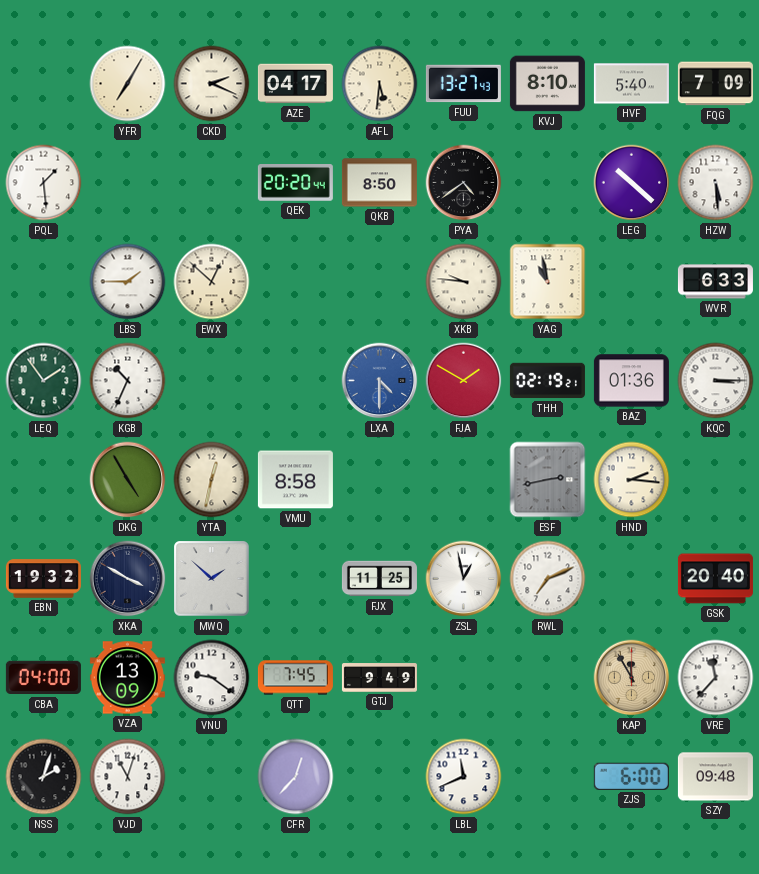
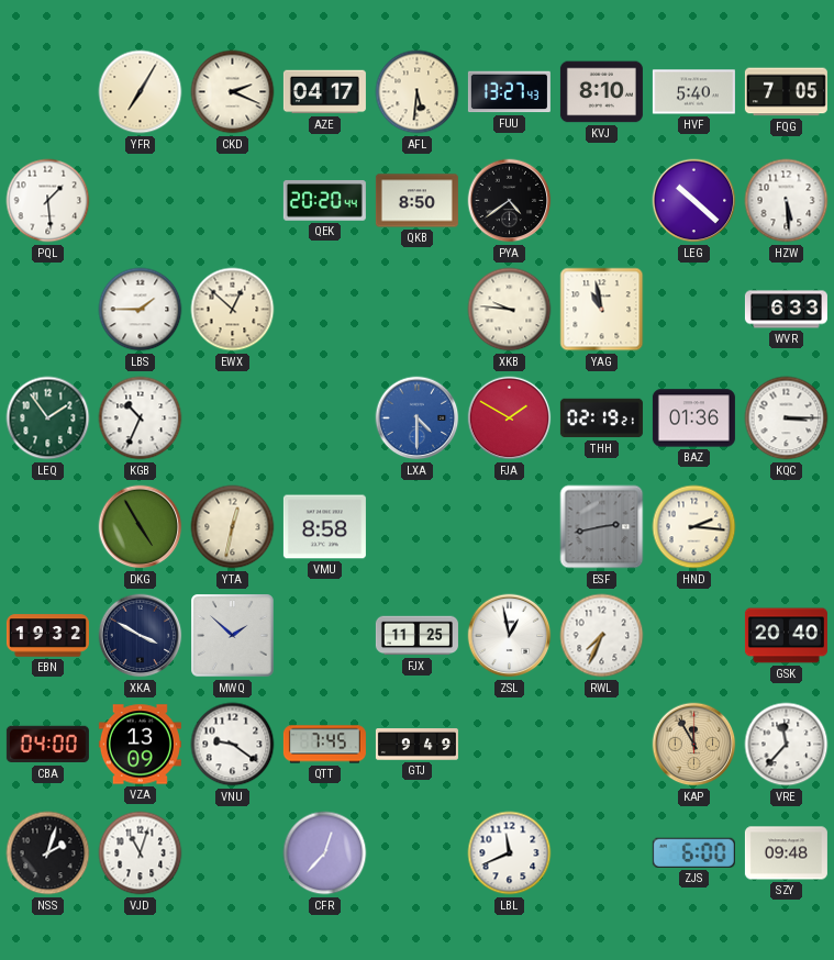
FQG: 7:09 -> 7:05 (786, 92)
RWL: 7:11 -> 7:34 (602, 636)
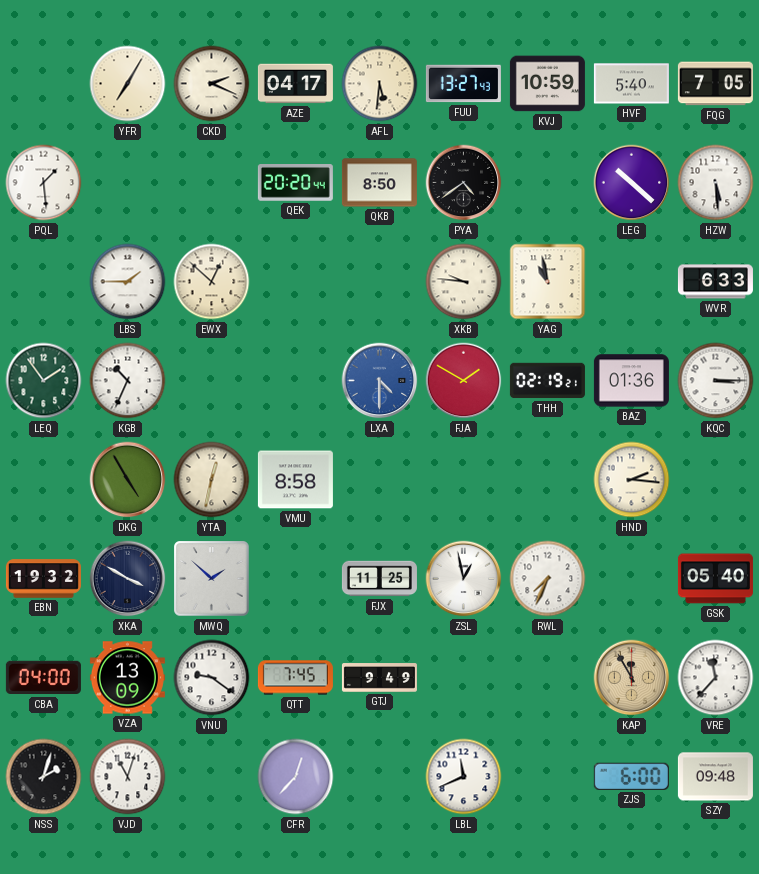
KVJ: 8:10 -> 10:59 (547, 84)
ESF: 2:43 -> none (602, 527)
GSK: 20:40 -> 05:40 (715, 579)
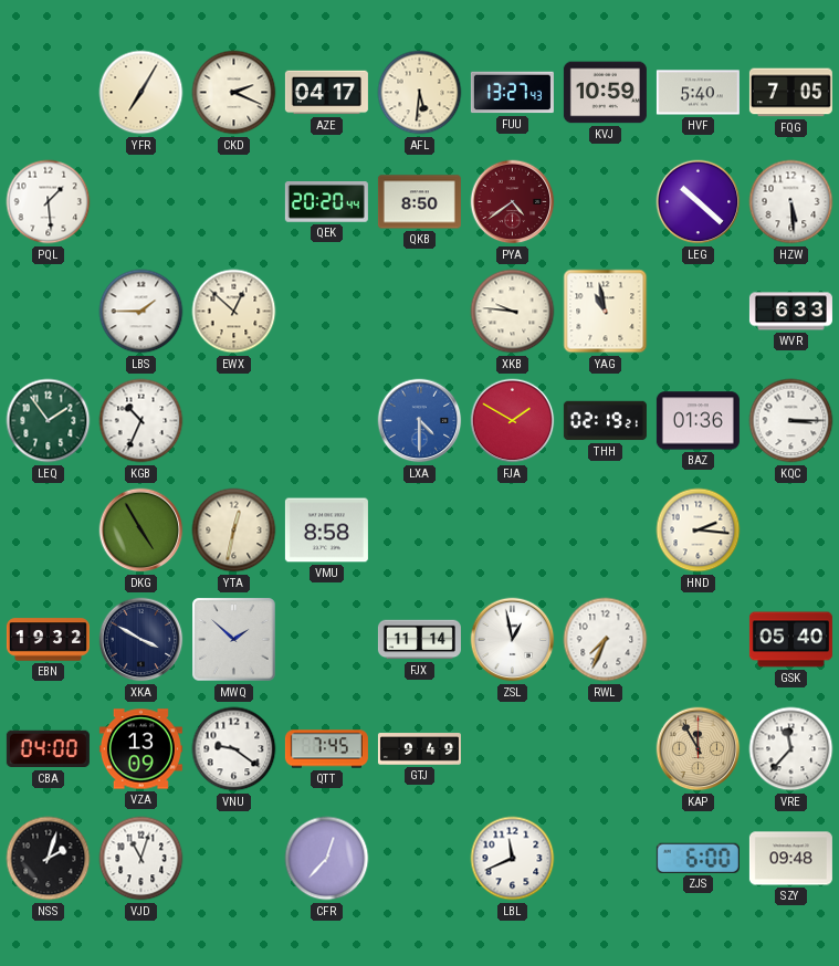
PYA dial: black -> burgundy (513, 202)
FJX: 11:25 -> 11:14 (419, 640)
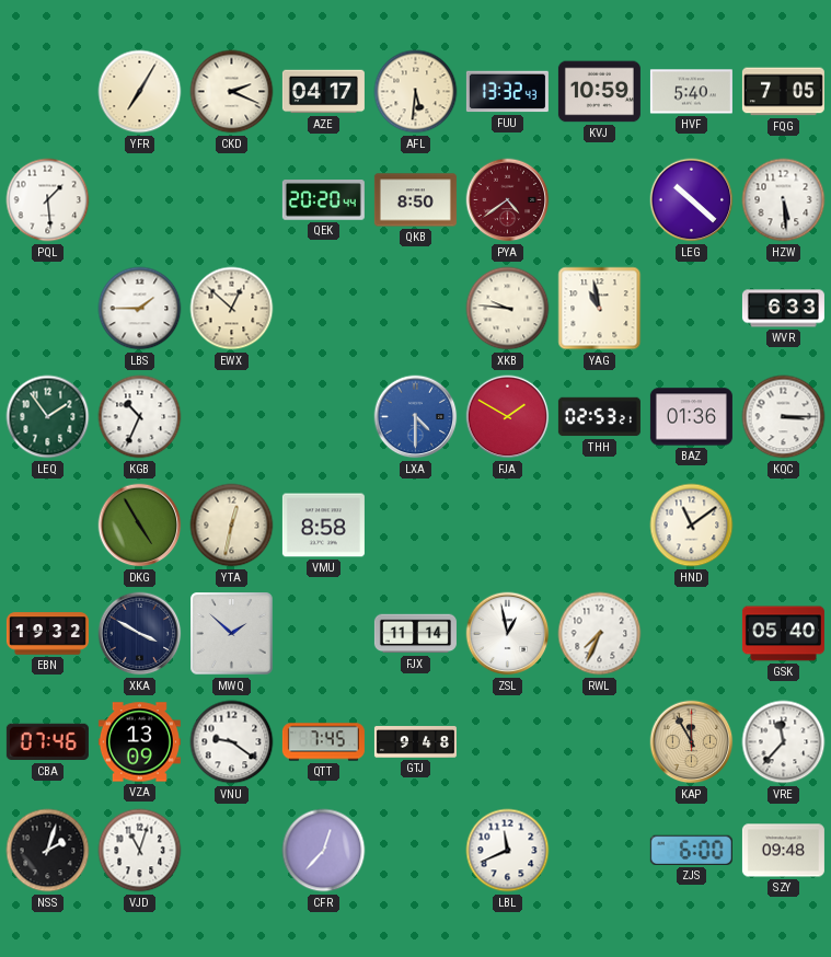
FUU: 13:27 -> 13:32 (507, 92)
THH: 02:19 -> 02:53 (599, 417)
HND: 2:16 -> 11:09 (692, 526)
CBA: 04:00 -> 07:46 (47, 742)
GTJ: 9:49 -> 9:48 (415, 742)
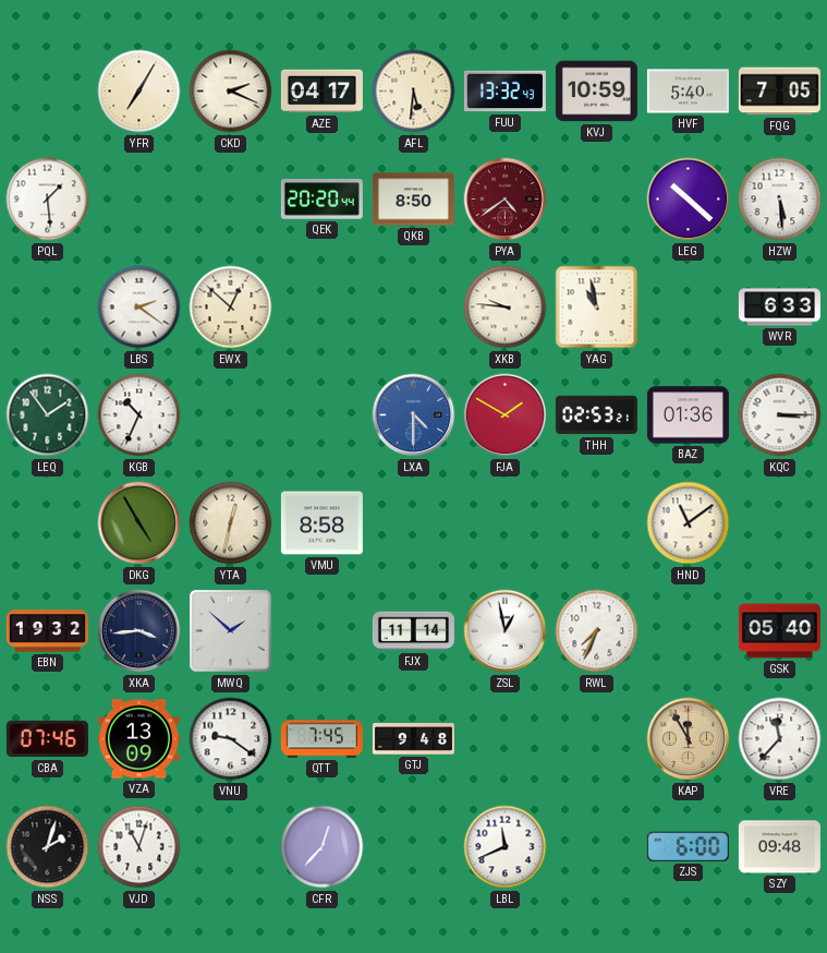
LBS: 1:45 -> 2:21 (139, 307)
XKA: 3:50 -> 3:44 (139, 631)
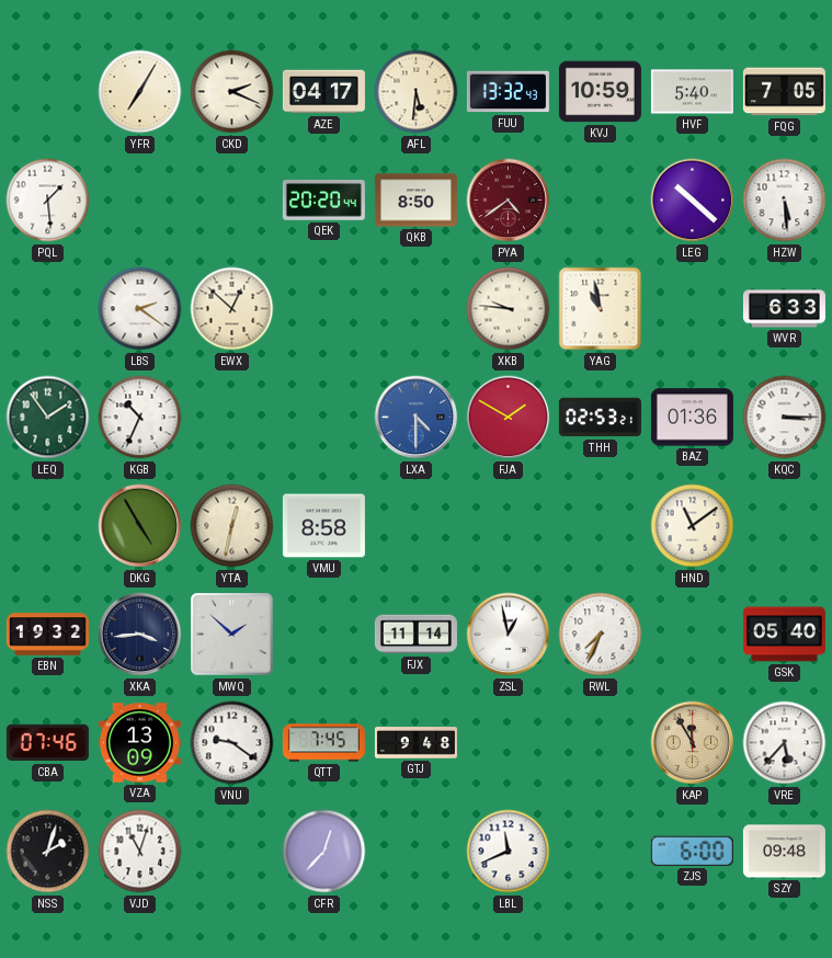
VRE: 11:37 -> 5:37 (785, 743)
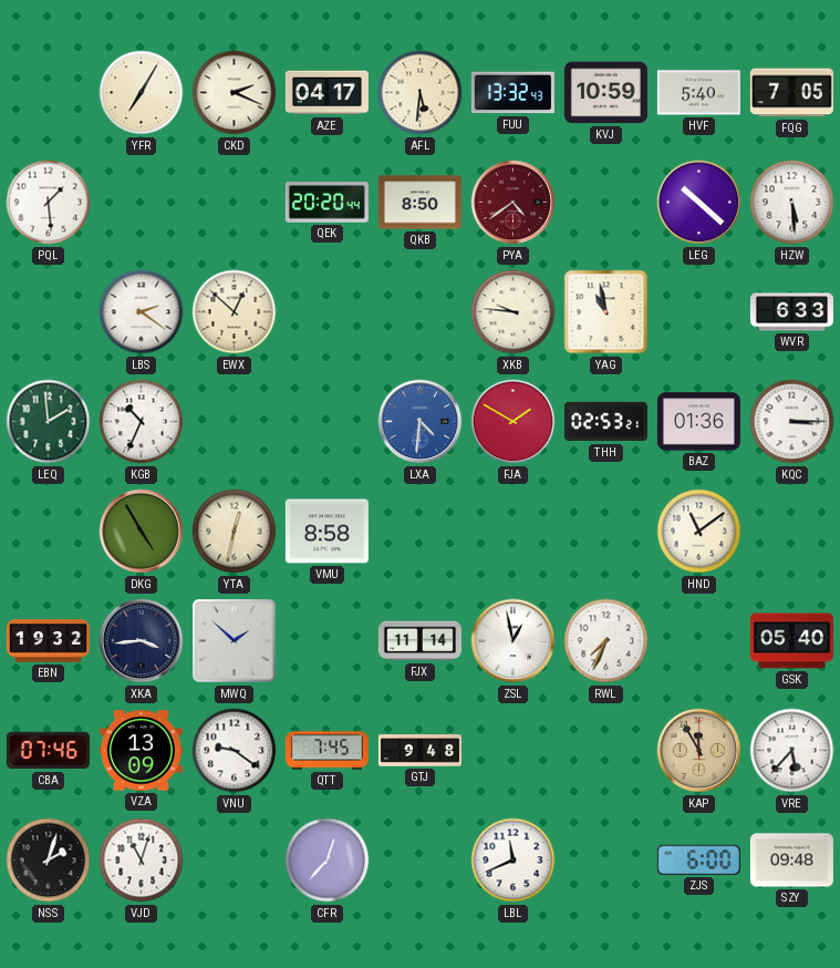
LEQ: 1:54 -> 1:59 (49, 422)
LXA: 4:30 -> 4:31 (421, 422)
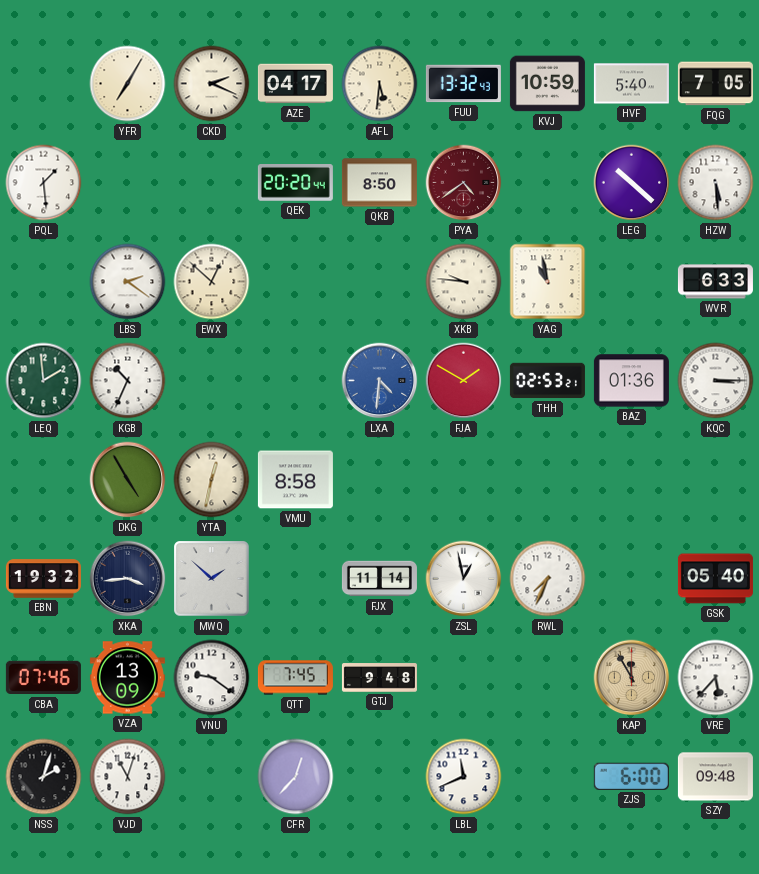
HND: 11:09 -> none (699, 532)
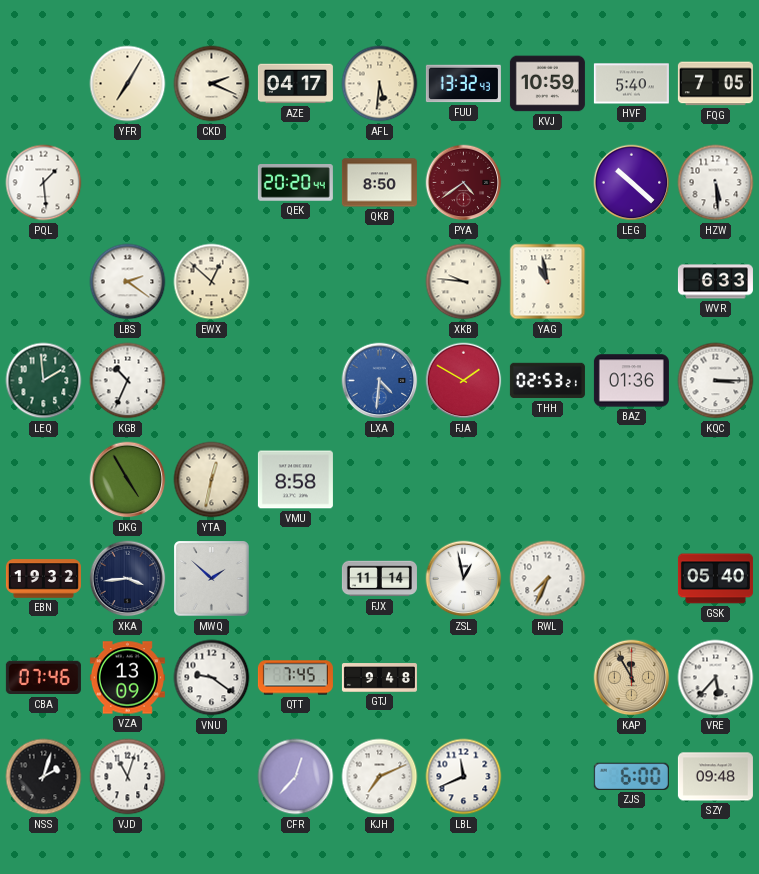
KJH: none -> 7:11 (380, 777)
